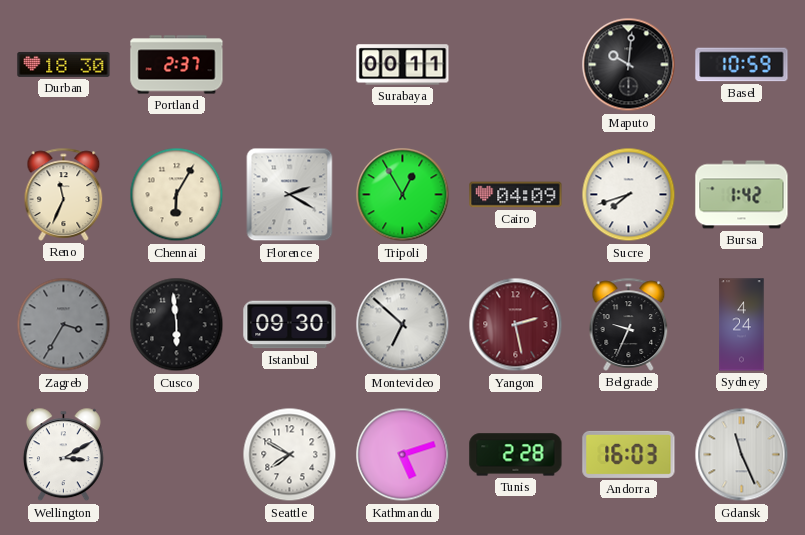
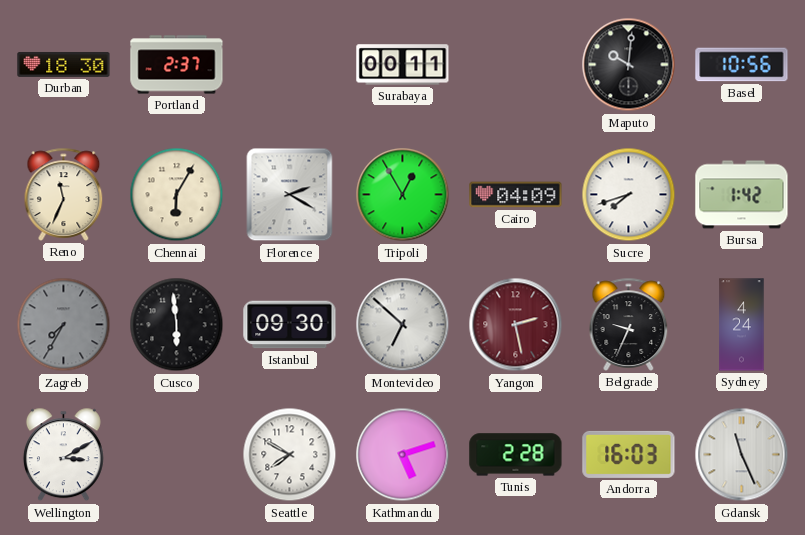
Basel: 10:59 -> 10:56 (742, 65)
Zagreb: 3:35 -> 7:35 (64, 325)
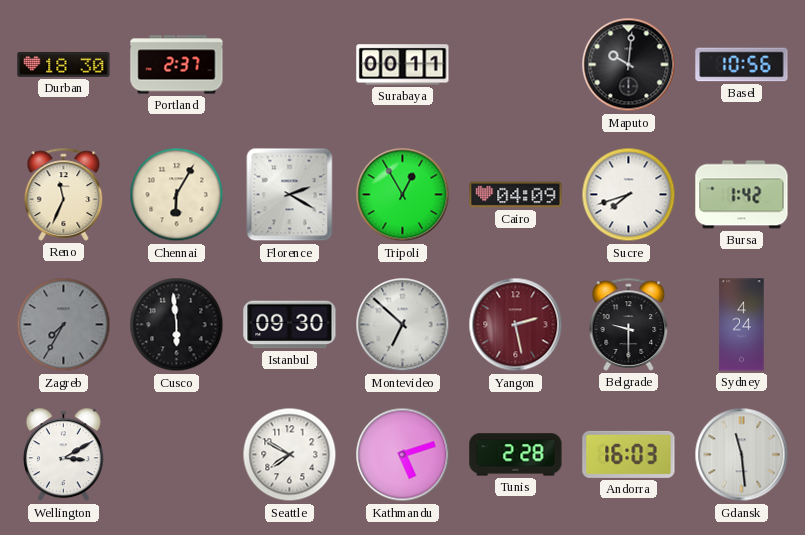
Belgrade: 9:34 -> 9:30 (629, 324)
Gdansk: 11:26 -> 11:29 (742, 455)
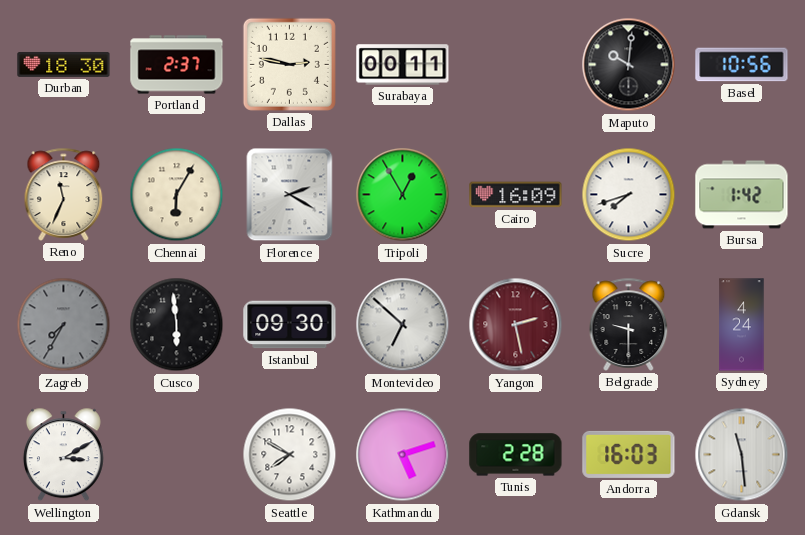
Dallas: none -> 2:47 (289, 64)
Cairo: 04:09 -> 16:09 (516, 195)
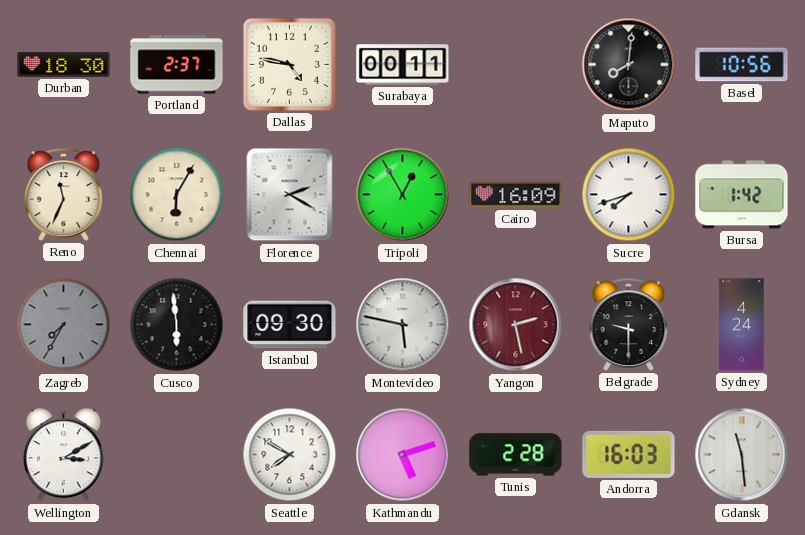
Dallas: 2:47 -> 4:47 (289, 64)
Maputo: 10:01 -> 8:01 (629, 65)
Montevideo: 6:52 -> 5:47 (403, 325)
